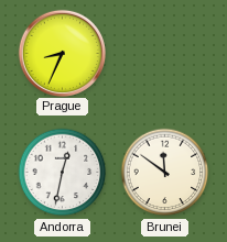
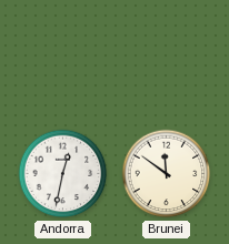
Prague: 8:34 -> none (62, 53)
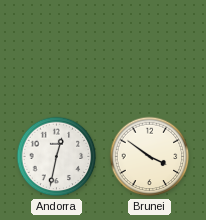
Brunei: 11:51 -> 3:51 (150, 157)
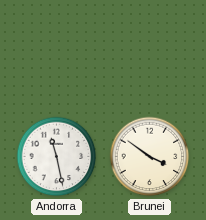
Andorra: 12:32 -> 11:28 (57, 157)
